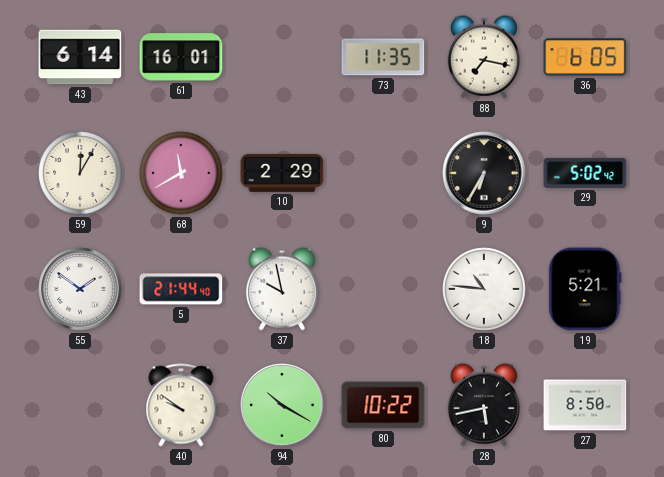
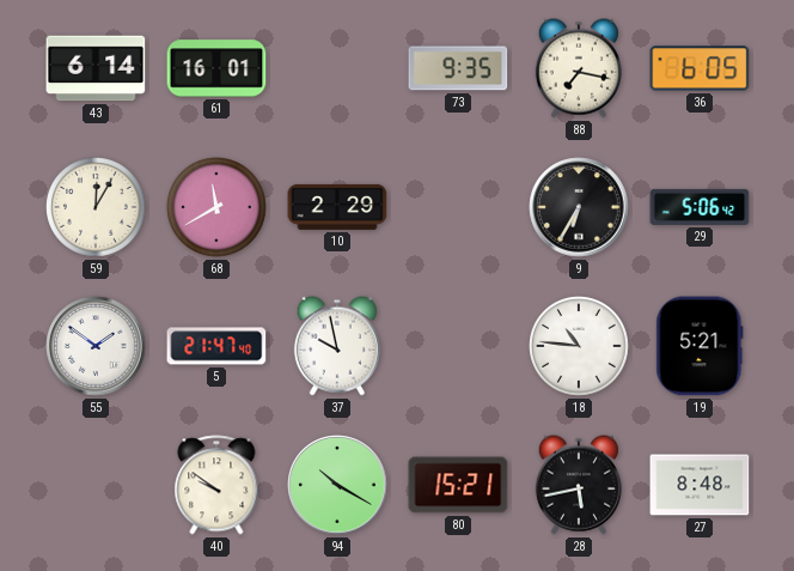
73: 11:35 -> 9:35 (458, 68)
29: 5:02 -> 5:06 (700, 207)
5: 21:44 -> 21:47 (216, 346)
80: 10:22 -> 15:21 (458, 485)
27: 8:50 -> 8:48 (700, 485)
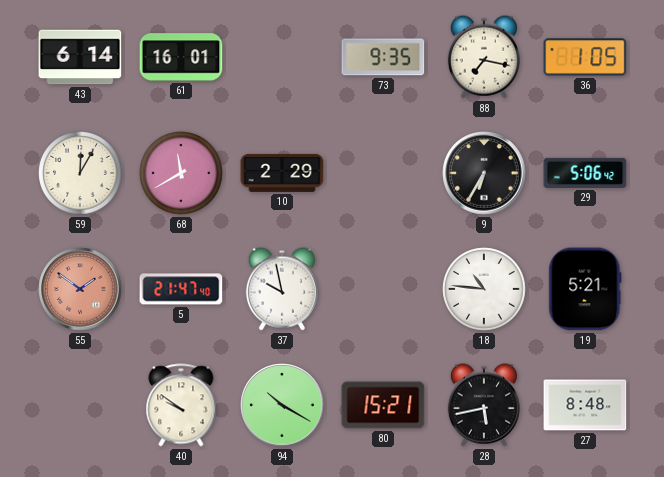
36: 6:05 -> 1:05 (585, 57)
55 dial: white -> salmon (80, 289)
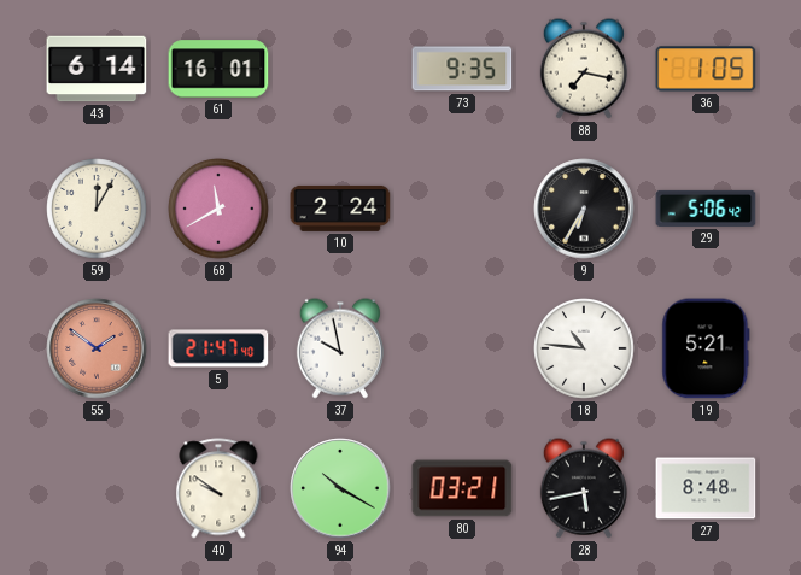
10: 2:29 -> 2:24 (340, 209)
80: 15:21 -> 03:21 (462, 488)
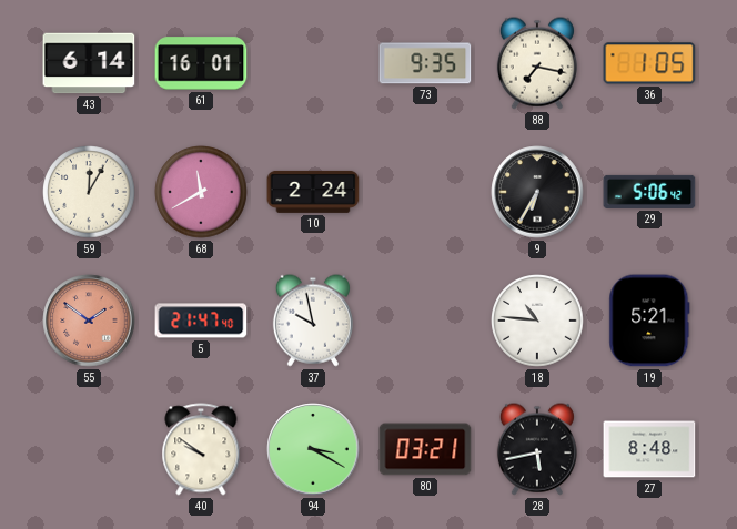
94: 10:20 -> 3:20 (313, 449)
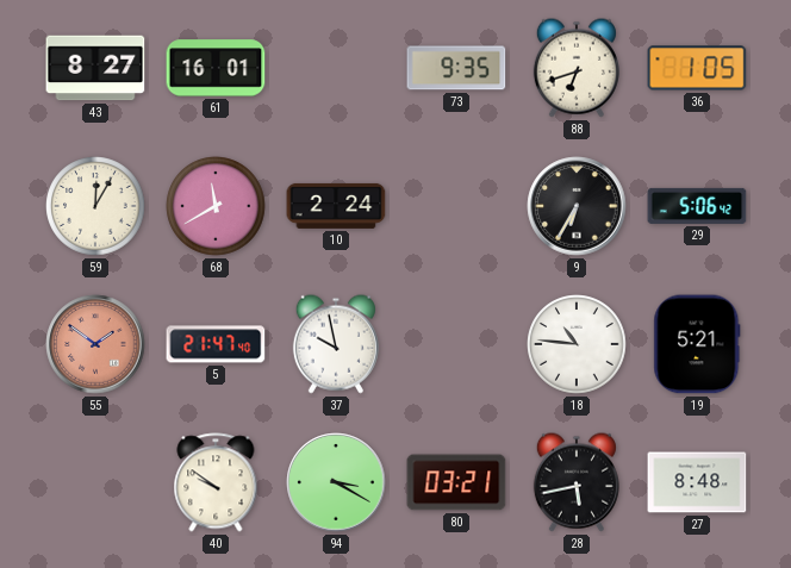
43: 6:14 -> 8:27 (95, 68)
88: 7:17 -> 6:42 (577, 68)
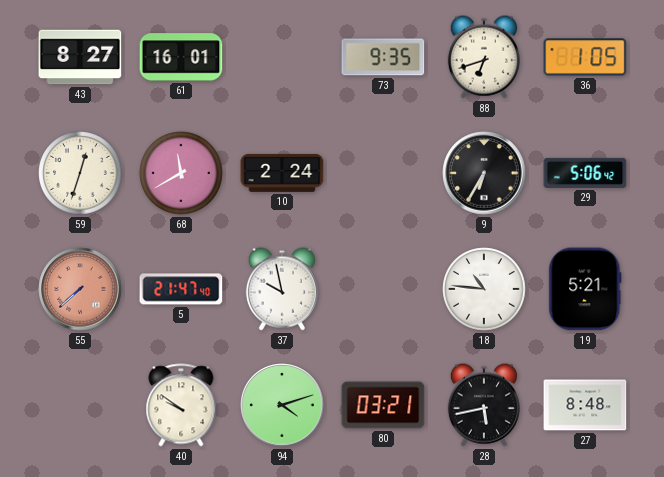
59: 12:05 -> 12:33 (80, 173)
55: 1:51 -> 7:38 (80, 289)
94: 3:20 -> 4:12 (282, 405)
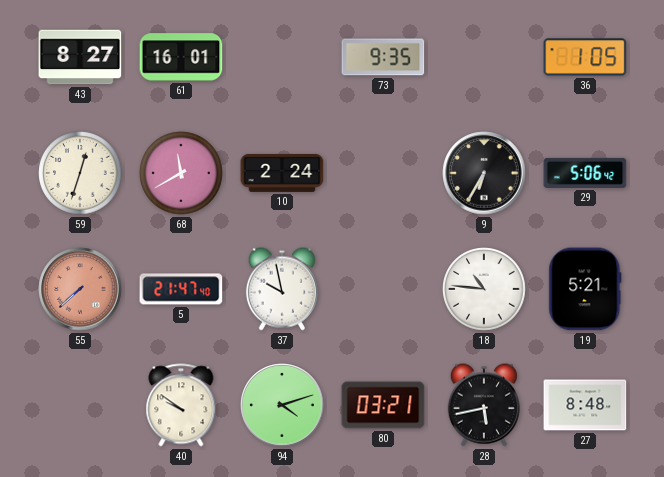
88: 6:42 -> none (484, 57)
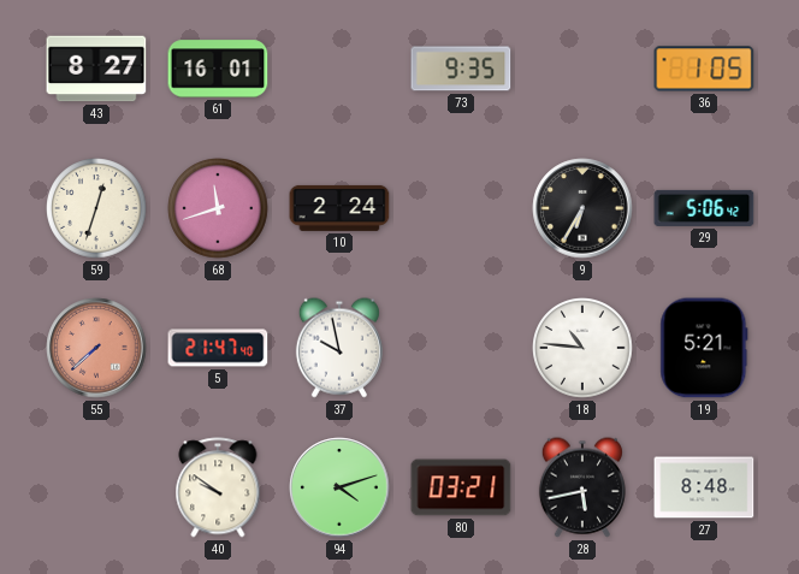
68: 11:40 -> 11:42 (218, 208)
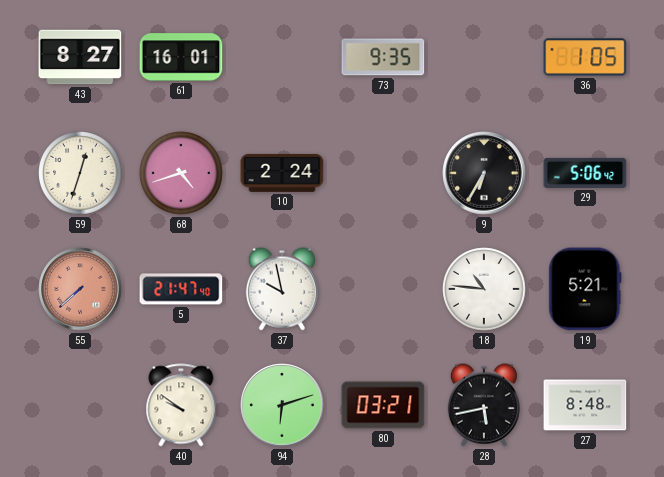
68: 11:42 -> 4:42 (181, 173)
94: 4:12 -> 6:12 (282, 405)
